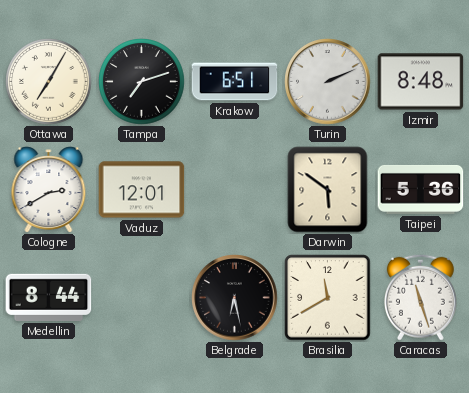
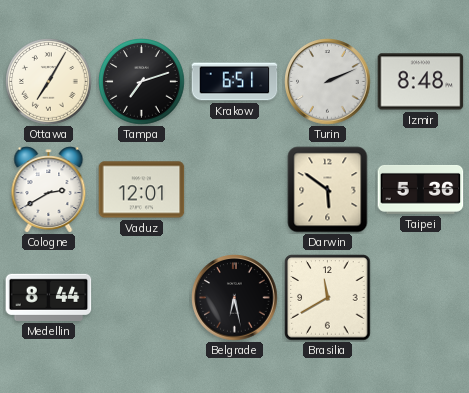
Caracas: 11:27 -> none (420, 297)
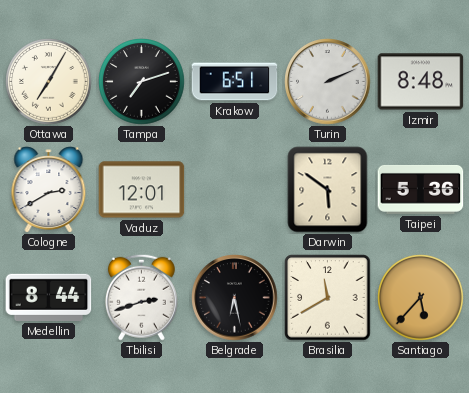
Tbilisi: none -> 2:42 (141, 297)
Santiago: none -> 5:37 (421, 298)
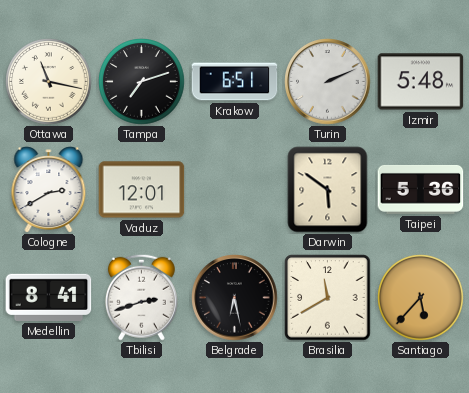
Ottawa: 7:05 -> 11:17 (49, 82)
Izmir: 8:48 -> 5:48 (421, 82)
Medellin: 8:44 -> 8:41 (49, 297)
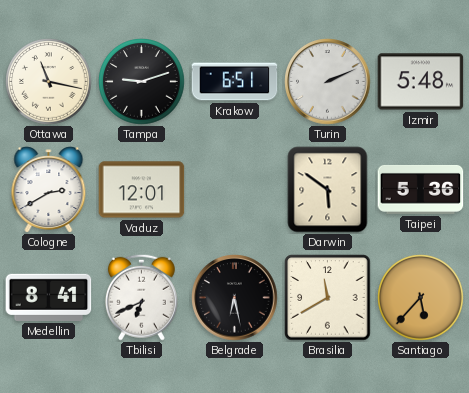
Tampa: 7:12 -> 9:12 (142, 82)
Tbilisi: 2:42 -> 6:41 (141, 297)
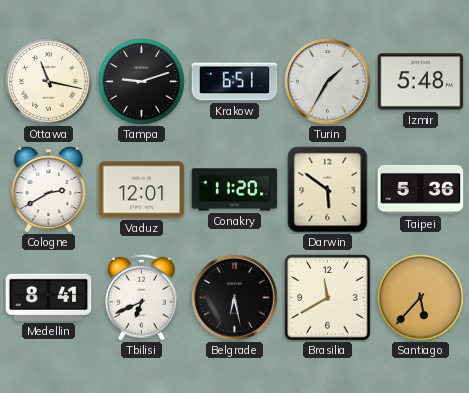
Turin: 2:11 -> 1:35 (328, 82)
Conakry: none -> 11:20 (235, 190)
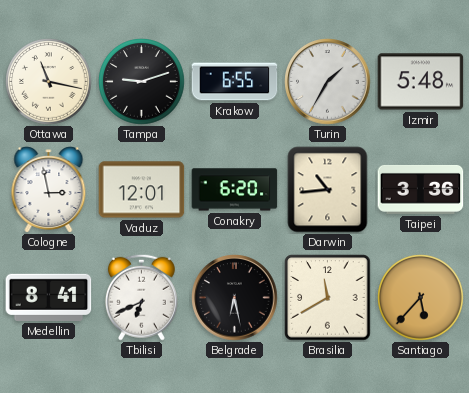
Krakow: 6:51 -> 6:55 (235, 82)
Cologne: 2:40 -> 2:58 (49, 190)
Conakry: 11:20 -> 6:20 (235, 190)
Darwin: 5:51 -> 10:44 (328, 190)
Taipei: 5:36 -> 3:36 (421, 189)
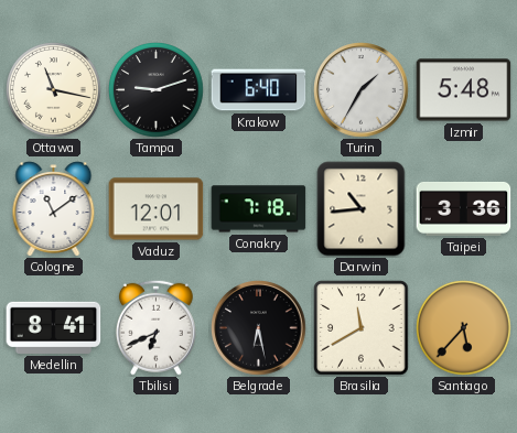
Krakow: 6:55 -> 6:40 (259, 90)
Cologne: 2:58 -> 11:09 (54, 209)
Conakry: 6:20 -> 7:18 (259, 209)
